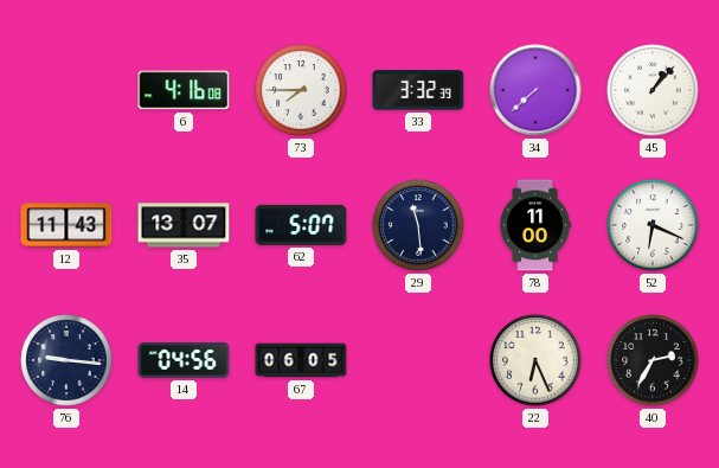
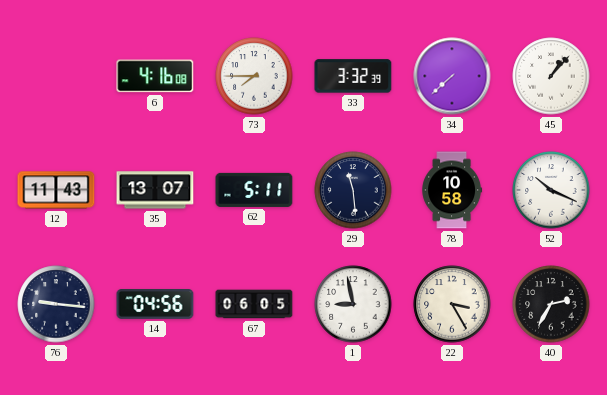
62: 5:07 -> 5:11 (254, 190)
78: 11:00 -> 10:58 (452, 190)
52: 6:19 -> 10:19 (551, 190)
1: none -> 8:58 (353, 304)
22: 6:26 -> 3:25 (452, 304)
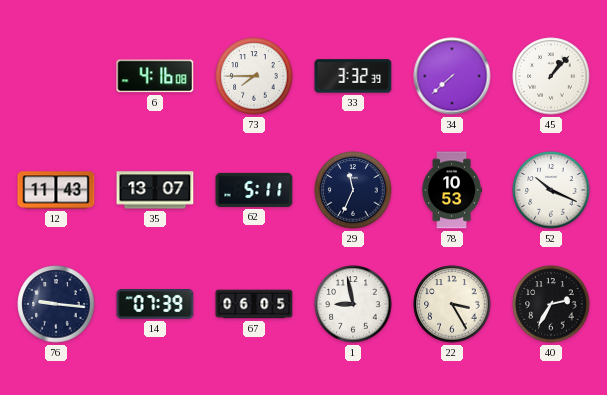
29: 11:29 -> 11:34 (353, 190)
78: 10:58 -> 10:53 (452, 190)
14: 04:56 -> 07:39 (155, 305)
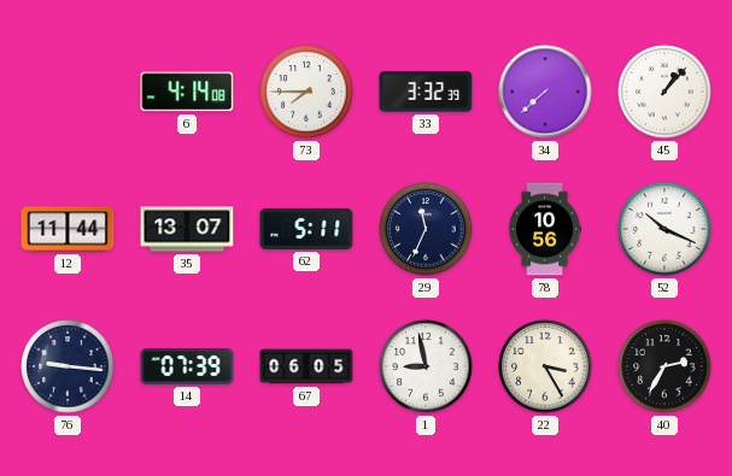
6: 4:16 -> 4:14 (187, 92)
12: 11:43 -> 11:44 (68, 229)
78: 10:53 -> 10:56 (545, 229)
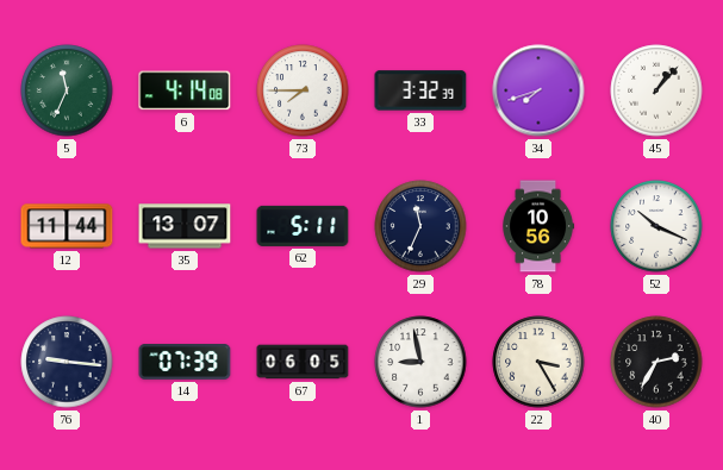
5: none -> 11:34 (67, 90)
34: 7:38 -> 7:42 (538, 90)
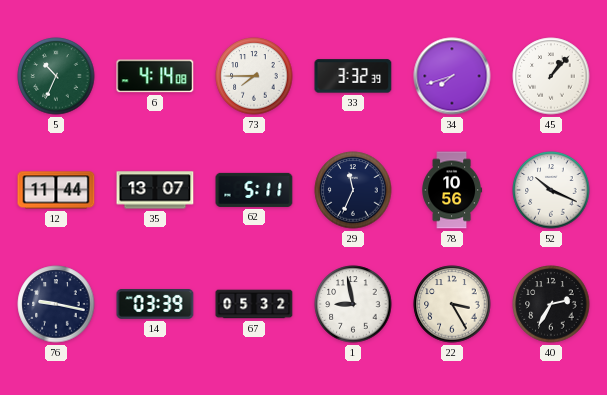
5: 11:34 -> 10:34 (56, 76)
76: 9:16 -> 9:17 (56, 304)
14: 07:39 -> 03:39 (155, 305)
67: 06:05 -> 05:32 (254, 304)
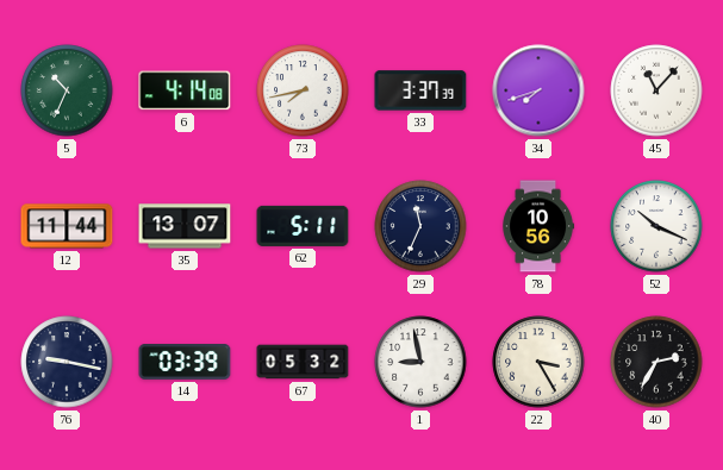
73: 7:45 -> 7:43 (303, 90)
33: 3:32 -> 3:37 (420, 90)
45: 1:07 -> 11:07 (656, 90)
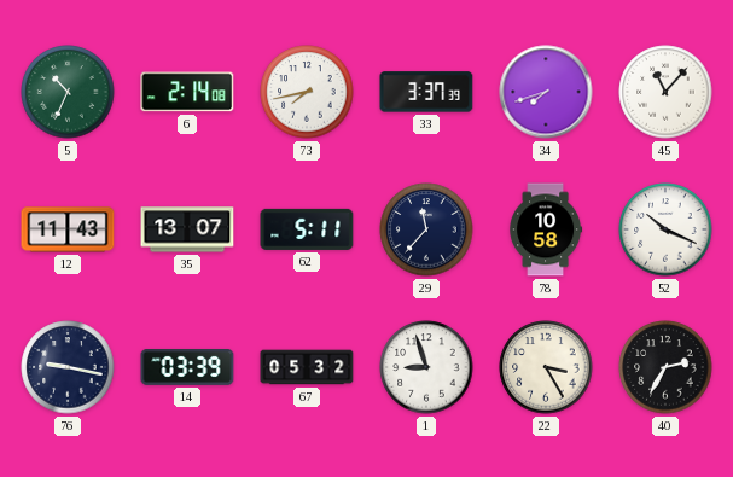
6: 4:14 -> 2:14 (187, 92)
12: 11:44 -> 11:43 (68, 229)
29: 11:34 -> 11:37 (426, 229)
78: 10:56 -> 10:58 (546, 229)
1: 8:58 -> 8:57 (426, 367)
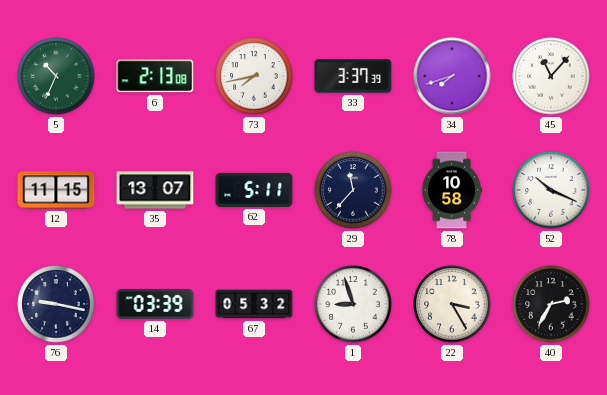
6: 2:14 -> 2:13 (155, 76)
12: 11:43 -> 11:15 (56, 190)
